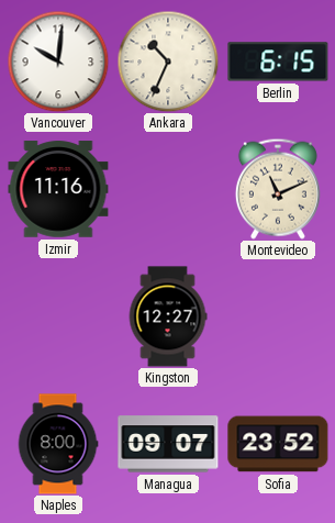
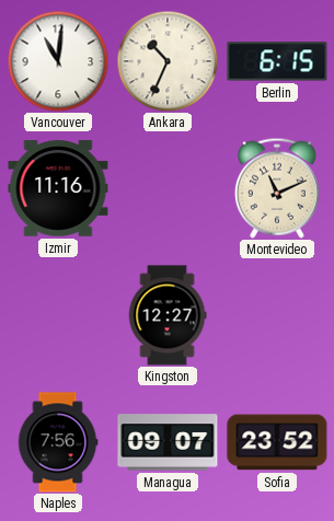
Vancouver: 10:01 -> 11:01 (58, 61)
Naples: 8:00 -> 7:56 (58, 442)
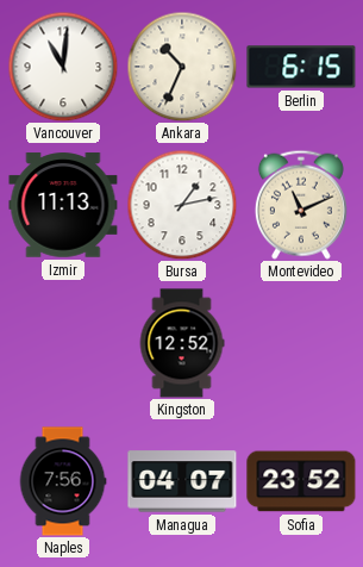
Izmir: 11:16 -> 11:13 (63, 205)
Bursa: none -> 1:13 (182, 205)
Kingston: 12:27 -> 12:52 (182, 343)
Managua: 09:07 -> 04:07 (182, 481)
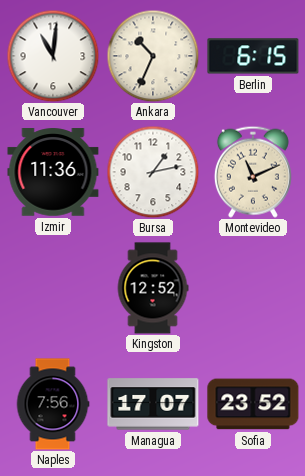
Izmir: 11:13 -> 11:36 (53, 172)
Managua: 04:07 -> 17:07 (153, 404)
